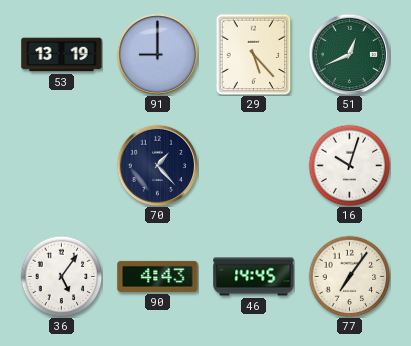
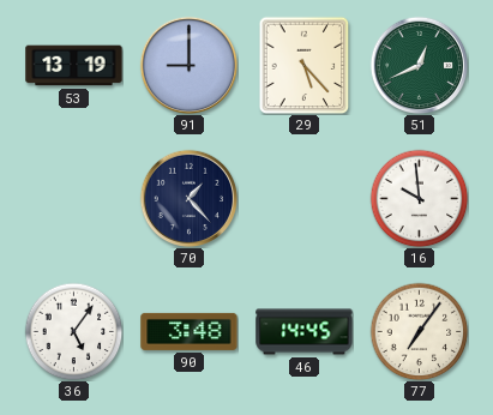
16: 10:03 -> 9:59 (419, 198)
90: 4:43 -> 3:48 (190, 331)
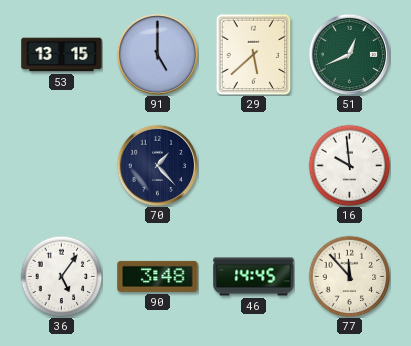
53: 13:19 -> 13:15 (62, 55)
91: 9:00 -> 5:00 (157, 54)
29: 5:23 -> 5:38 (254, 54)
77: 7:06 -> 11:53 (349, 276)
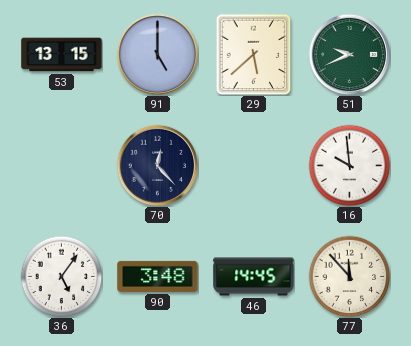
51: 12:41 -> 9:41 (349, 54)
70: 1:23 -> 12:23 (157, 165)
